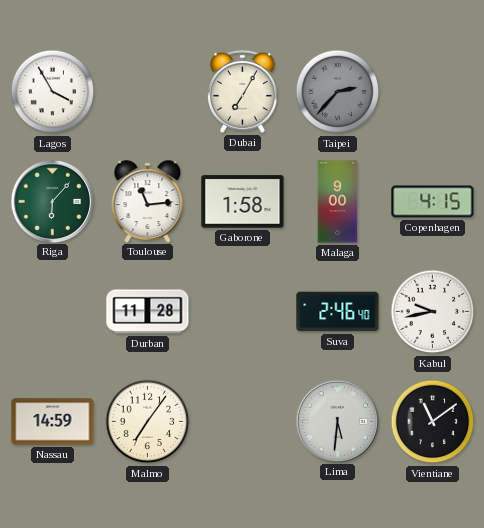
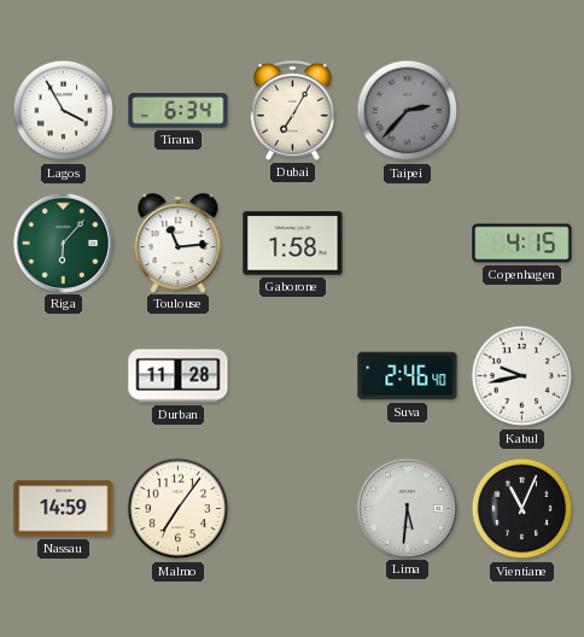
Tirana: none -> 6:34 (179, 111)
Malaga: 9:00 -> none (338, 202)
Vientiane: 11:09 -> 11:04 (522, 509)
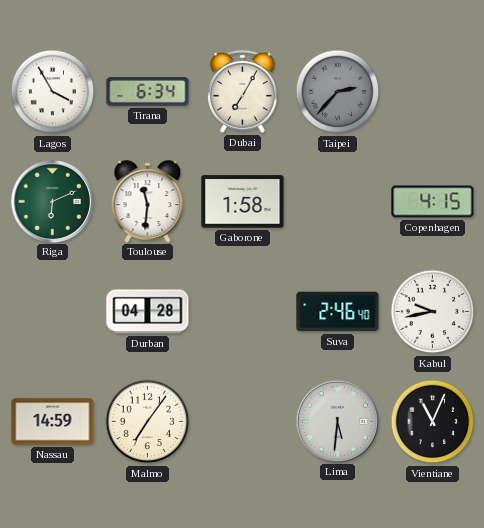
Riga: 6:07 -> 6:11 (52, 201)
Toulouse: 11:14 -> 11:31 (148, 201)
Durban: 11:28 -> 04:28 (148, 312)
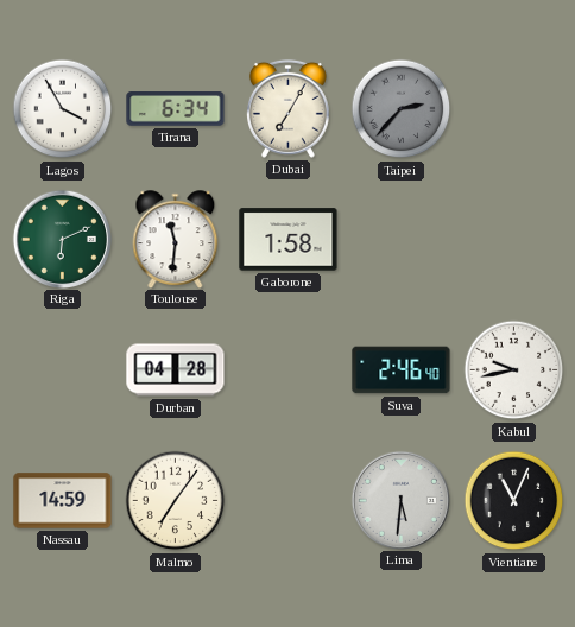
Copenhagen: 4:15 -> none (433, 202)
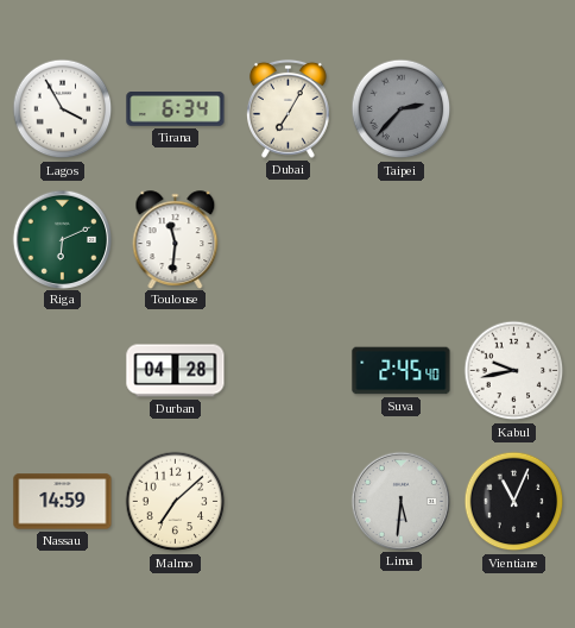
Gaborone: 1:58 -> none (289, 240)
Suva: 2:46 -> 2:45 (402, 371)
Malmo: 7:06 -> 7:08 (176, 502)
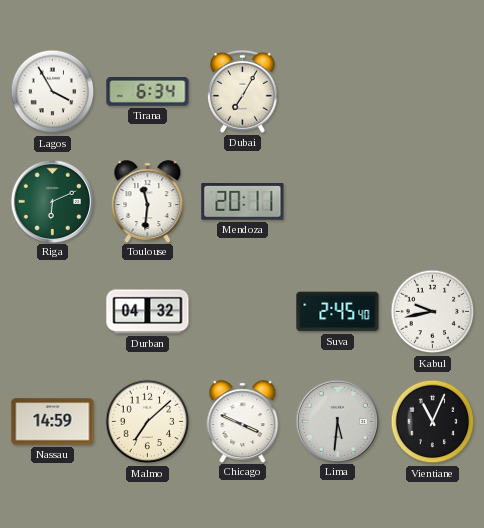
Taipei: 2:37 -> none (402, 109)
Mendoza: none -> 20:11 (243, 202)
Durban: 04:28 -> 04:32 (148, 312)
Chicago: none -> 3:49 (243, 421)
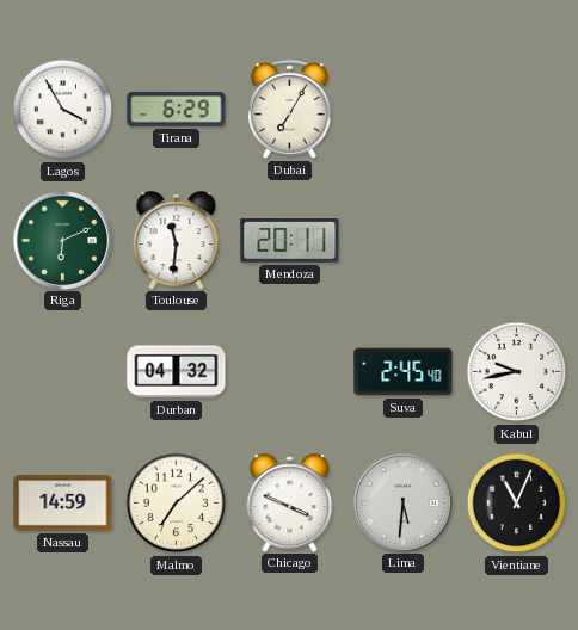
Tirana: 6:34 -> 6:29 (177, 110)
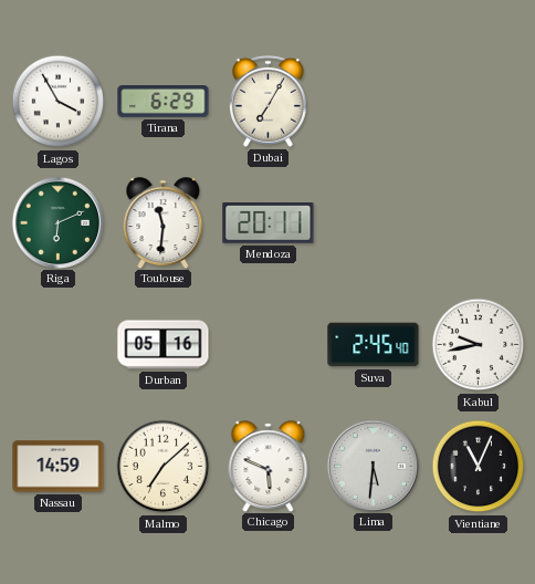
Durban: 04:32 -> 05:16 (164, 345)
Chicago: 3:49 -> 5:49 (269, 466)
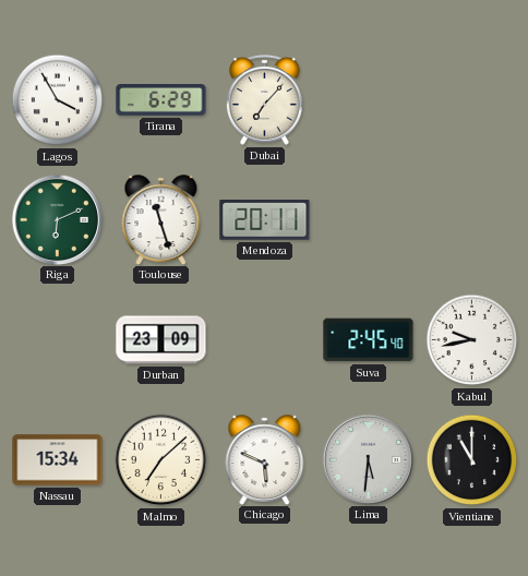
Dubai: 7:05 -> 7:07 (265, 99)
Toulouse: 11:31 -> 11:27 (161, 219)
Durban: 05:16 -> 23:09 (161, 340)
Nassau: 14:59 -> 15:34 (58, 460)
Vientiane: 11:04 -> 11:00 (472, 460)
